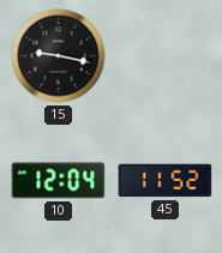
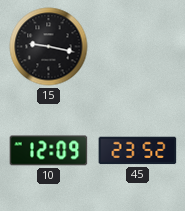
10: 12:04 -> 12:09 (49, 151)
45: 11:52 -> 23:52 (138, 151)
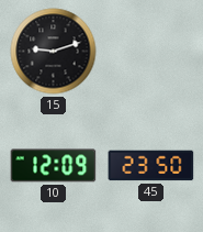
15: 9:17 -> 9:12 (54, 52)
45: 23:52 -> 23:50 (151, 166)
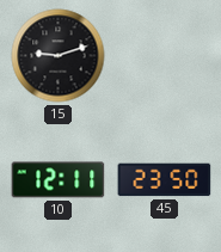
10: 12:09 -> 12:11 (59, 180)
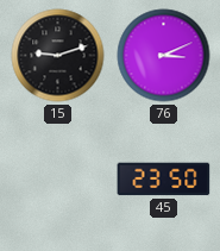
76: none -> 3:11 (164, 56)
10: 12:11 -> none (59, 180)
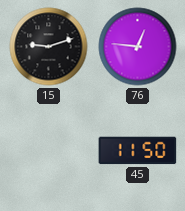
76: 3:11 -> 12:46 (138, 47)
45: 23:50 -> 11:50 (138, 151)
